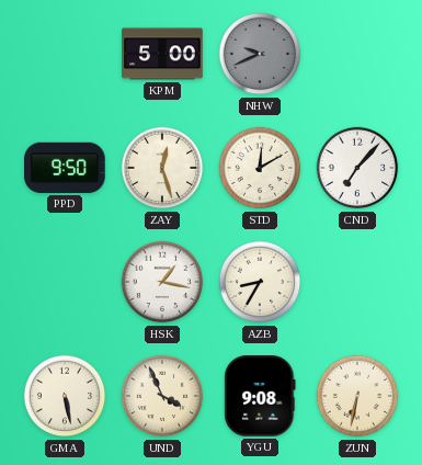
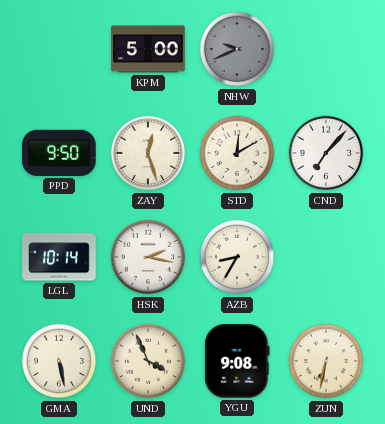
LGL: none -> 10:14 (59, 257)
HSK: 1:17 -> 2:17 (148, 257)
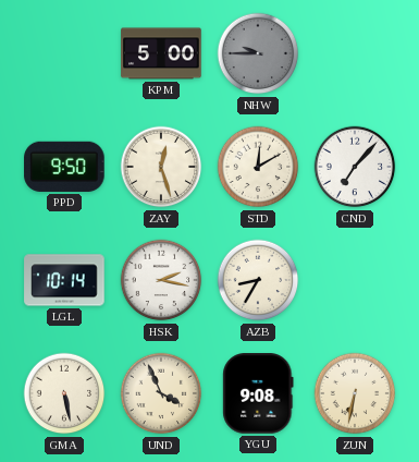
NHW: 9:41 -> 9:45 (258, 53)
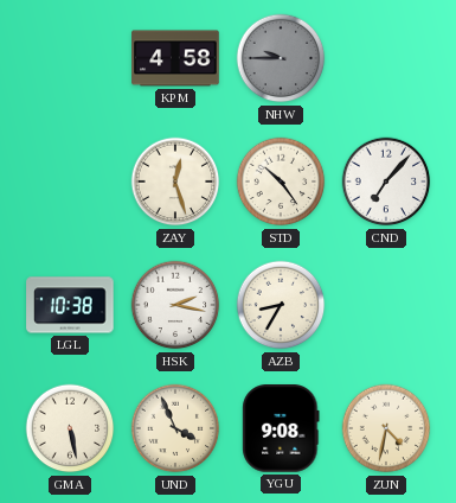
KPM: 5:00 -> 4:58 (175, 58)
PPD: 9:50 -> none (64, 167)
STD: 12:10 -> 10:24 (281, 182)
LGL: 10:14 -> 10:38 (70, 305)
ZUN: 6:32 -> 4:32 (386, 428)
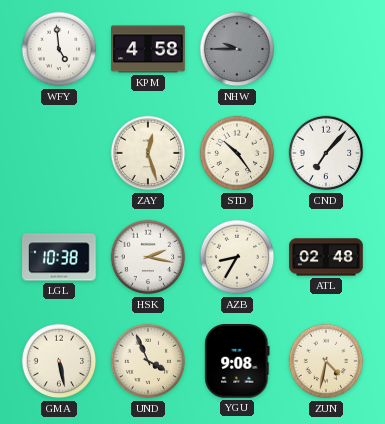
WFY: none -> 4:59 (59, 49)
ATL: none -> 02:48 (326, 257)
